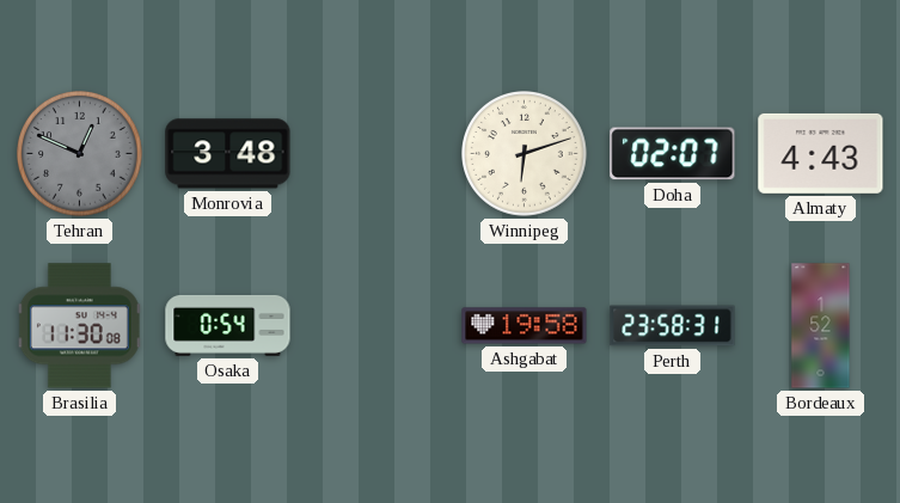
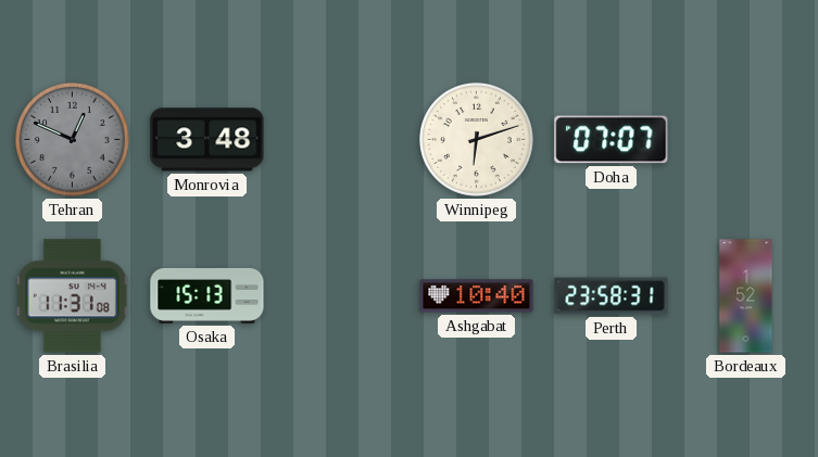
Doha: 02:07 -> 07:07 (612, 140)
Almaty: 4:43 -> none (821, 153)
Brasilia: 11:30 -> 11:31 (72, 296)
Osaka: 0:54 -> 15:13 (207, 295)
Ashgabat: 19:58 -> 10:40 (477, 296)
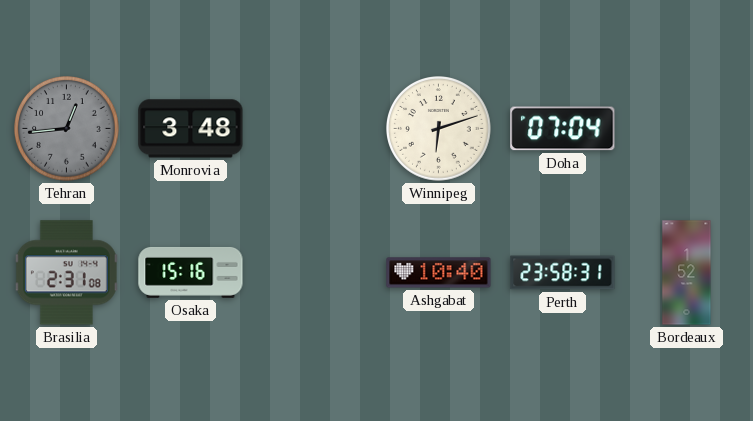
Tehran: 12:49 -> 12:44 (67, 129)
Doha: 07:07 -> 07:04 (563, 129)
Brasilia: 11:31 -> 2:31 (66, 273)
Osaka: 15:13 -> 15:16 (191, 272)
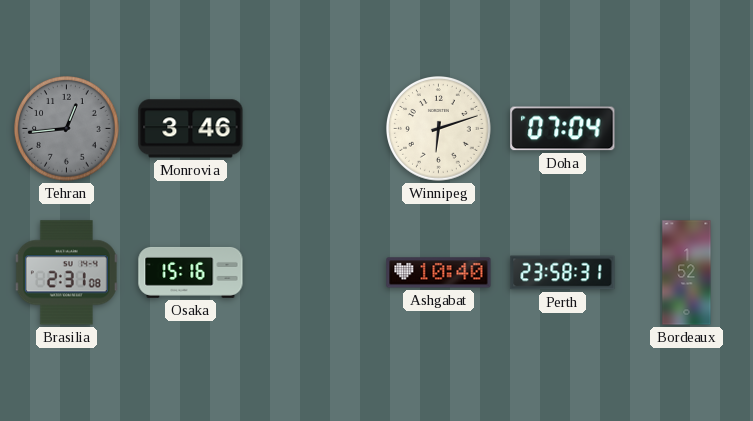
Monrovia: 3:48 -> 3:46 (191, 129)
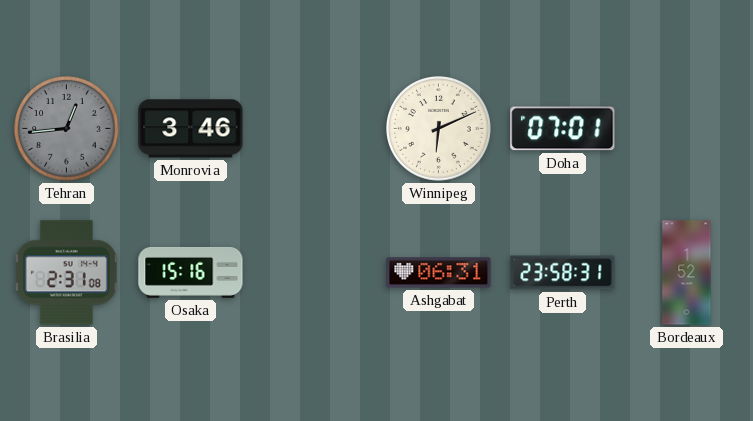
Winnipeg: 6:12 -> 6:11 (439, 129)
Doha: 07:04 -> 07:01 (563, 129)
Ashgabat: 10:40 -> 06:31 (439, 273)
